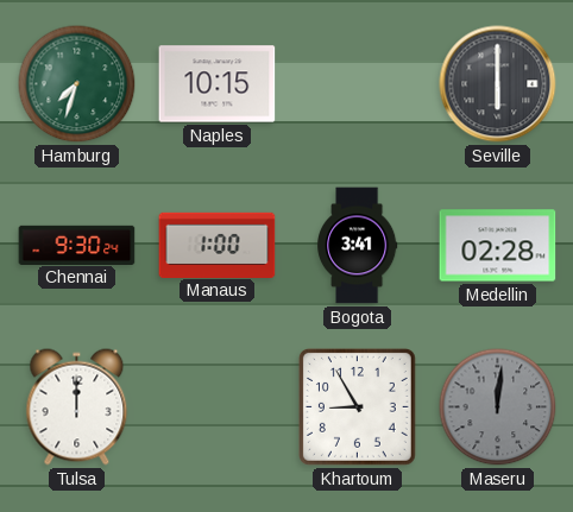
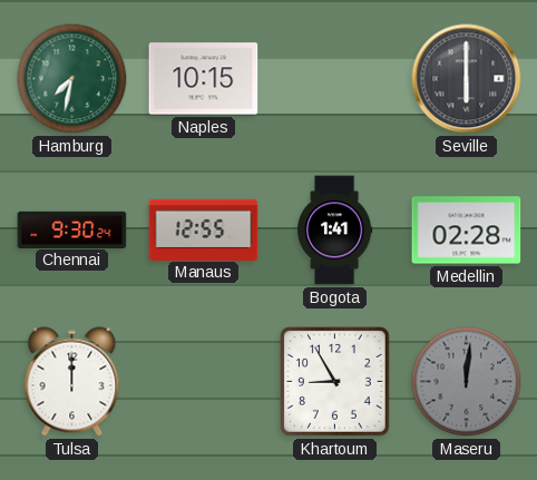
Hamburg: 7:33 -> 7:32 (72, 79)
Manaus: 1:00 -> 12:55 (204, 229)
Bogota: 3:41 -> 1:41 (335, 231)
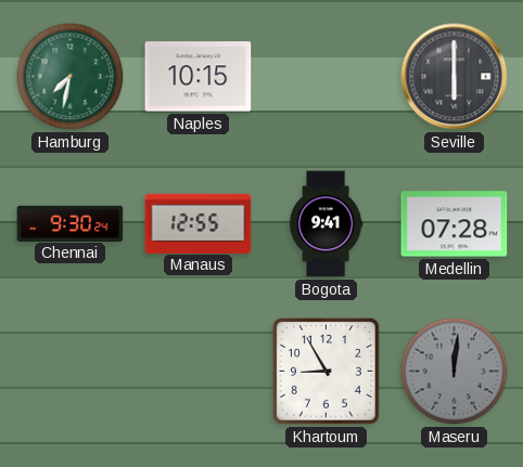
Bogota: 1:41 -> 9:41 (327, 224)
Medellin: 02:28 -> 07:28 (455, 224)
Tulsa: 12:00 -> none (72, 382)
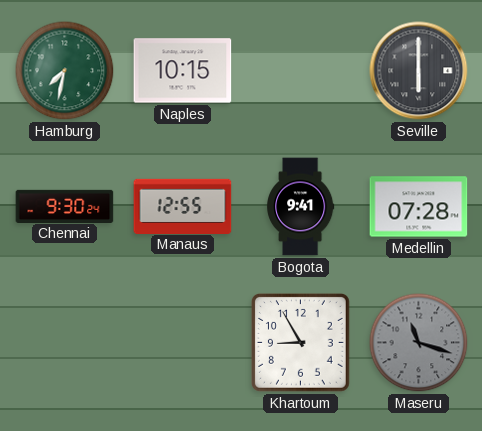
Maseru: 12:01 -> 11:18 (419, 343)
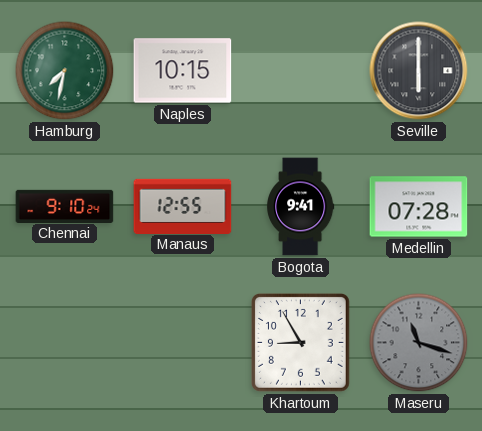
Chennai: 9:30 -> 9:10 (65, 206)
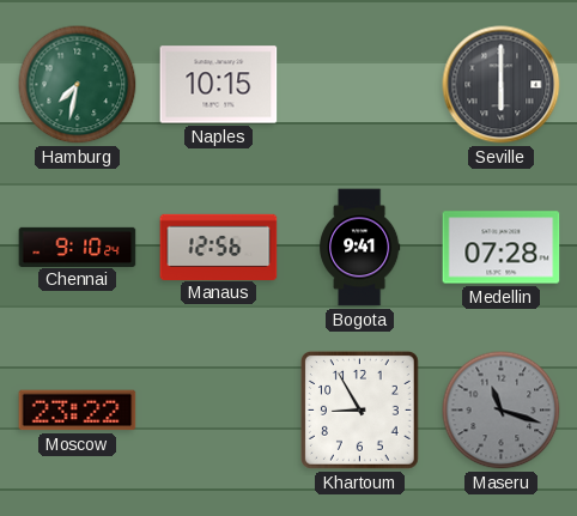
Manaus: 12:55 -> 12:56 (219, 247)
Moscow: none -> 23:22 (78, 411)
